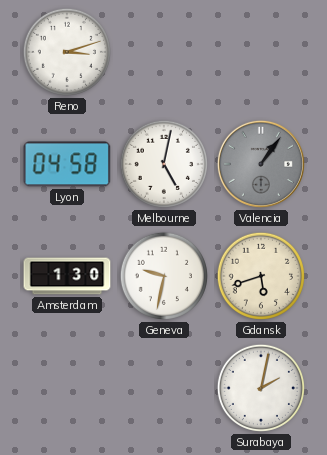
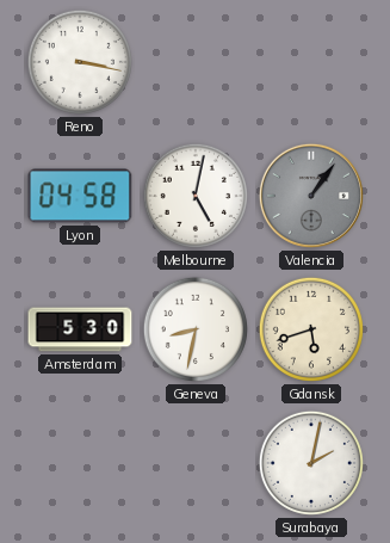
Reno: 3:12 -> 3:17 (80, 62)
Amsterdam: 1:30 -> 5:30 (80, 329)
Geneva: 9:32 -> 8:32 (196, 329)
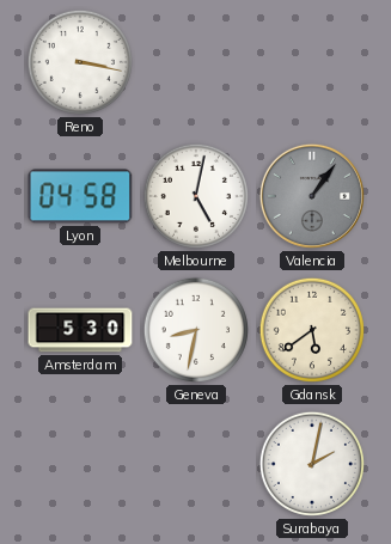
Gdansk: 5:42 -> 5:39 (312, 330)
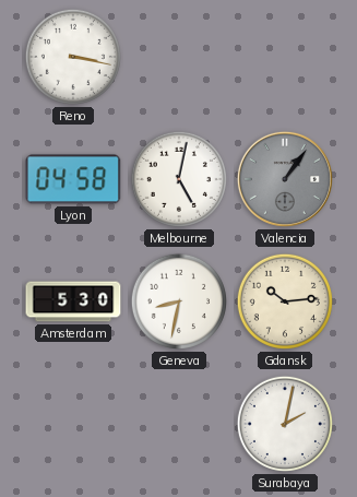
Gdansk: 5:39 -> 10:14 (285, 301)
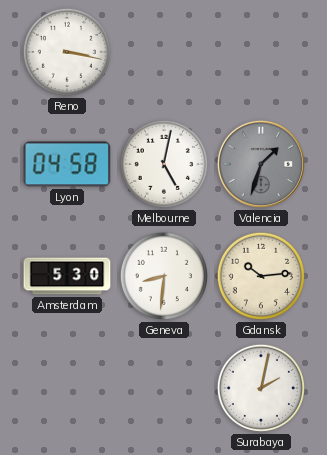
Valencia: 1:06 -> 1:33 (261, 164)
Geneva: 8:32 -> 8:31 (164, 276)
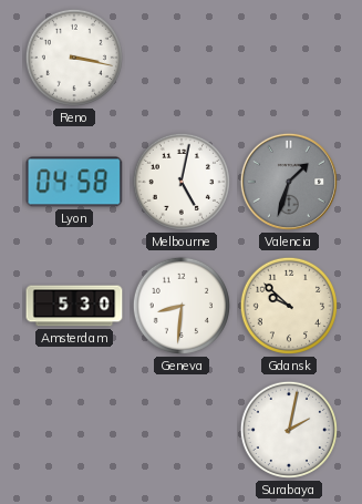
Gdansk: 10:14 -> 9:52 (289, 306)
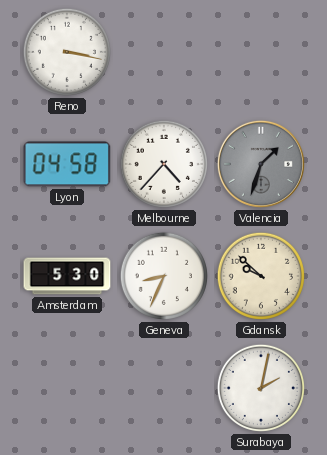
Melbourne: 5:02 -> 4:37 (164, 164)
Geneva: 8:31 -> 8:34 (164, 276)
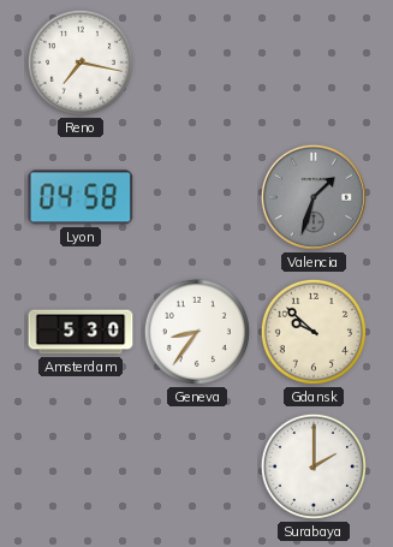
Reno: 3:17 -> 7:17 (81, 63)
Melbourne: 4:37 -> none (164, 164)
Geneva: 8:34 -> 8:36 (197, 332)
Surabaya: 2:02 -> 2:00 (314, 466)
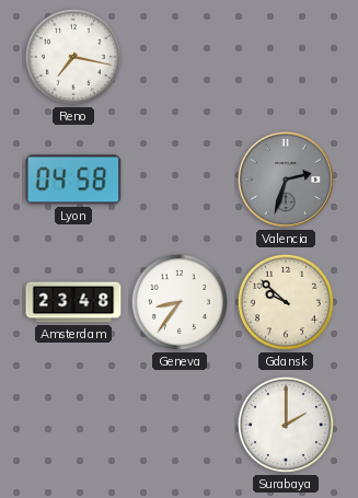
Valencia: 1:33 -> 2:33 (286, 179)
Amsterdam: 5:30 -> 23:48 (73, 302)
